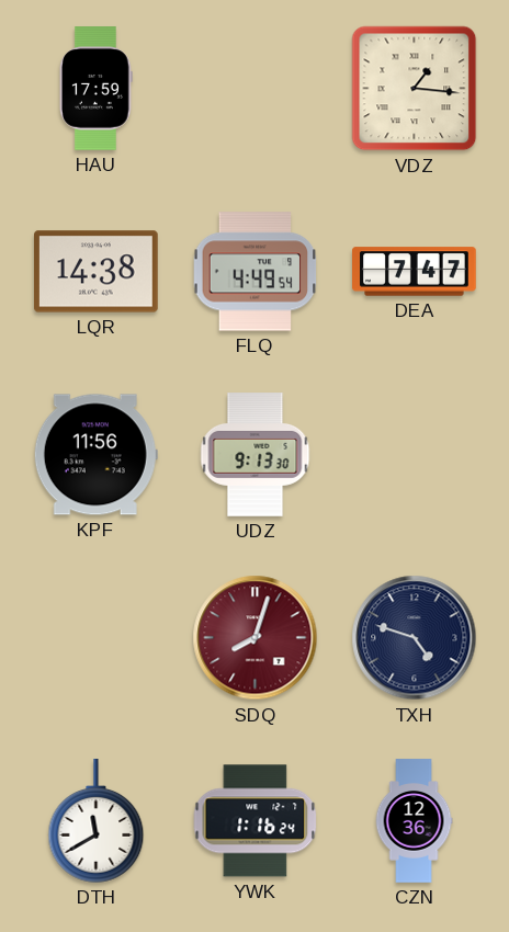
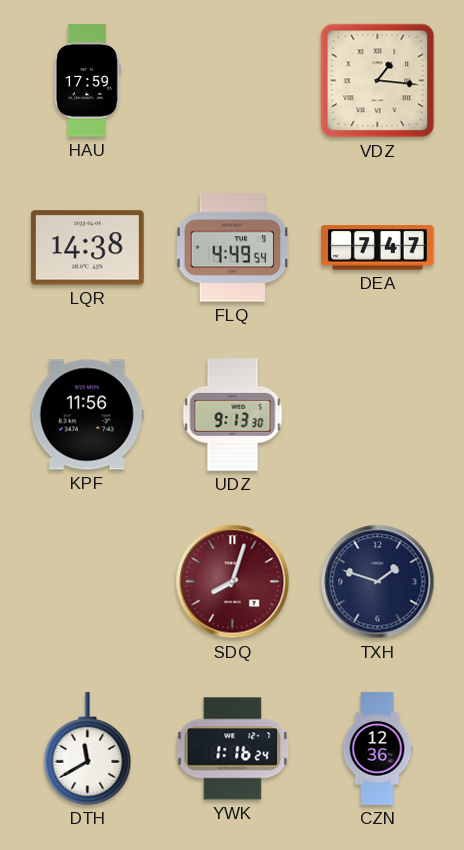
TXH: 4:48 -> 1:48 (378, 582)
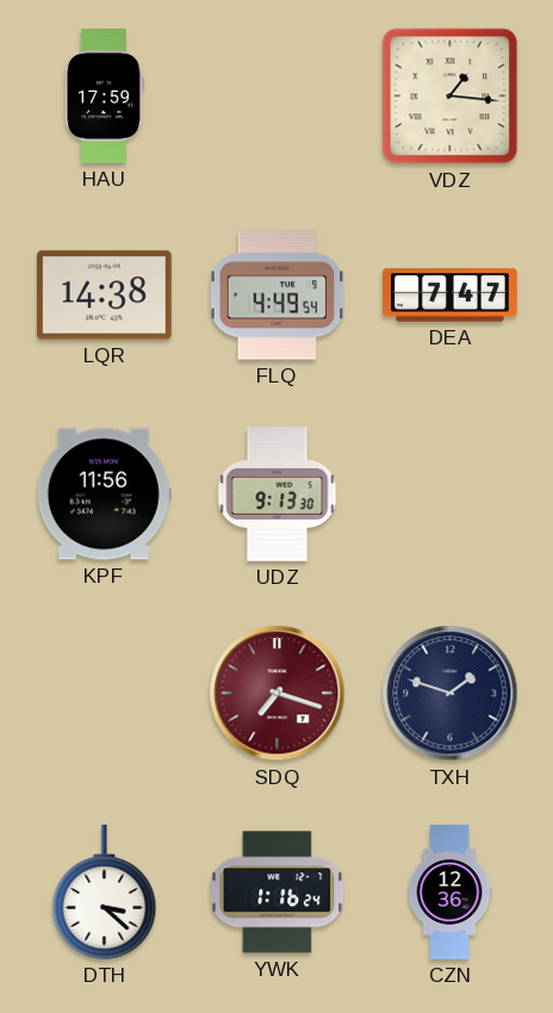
SDQ: 8:03 -> 7:18 (278, 694)
DTH: 11:40 -> 3:22 (105, 893)
